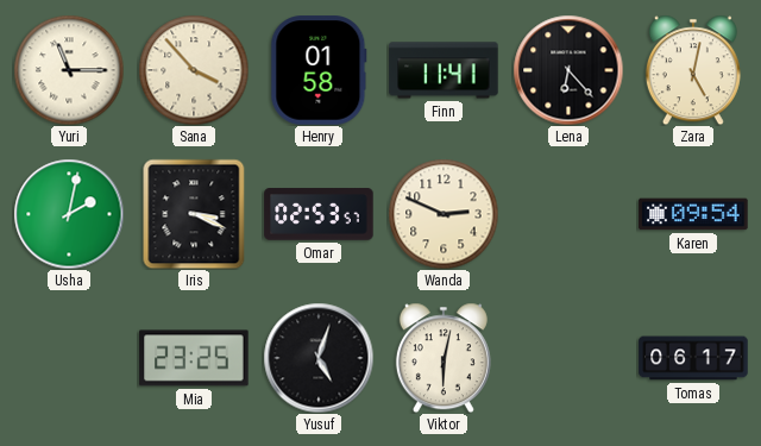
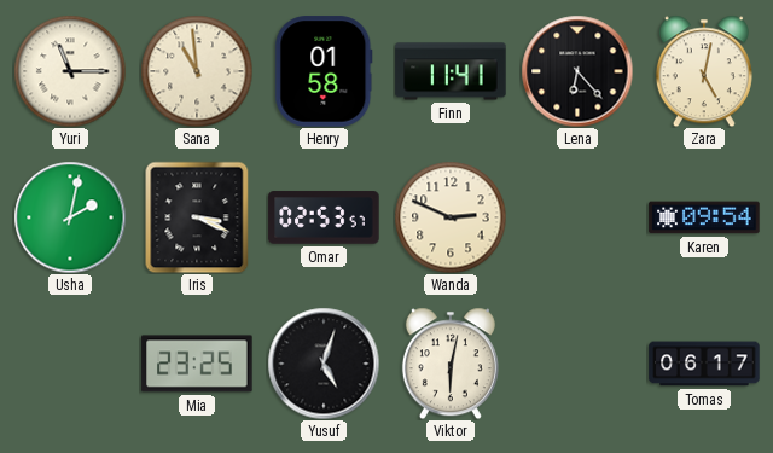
Sana: 3:53 -> 10:59 (197, 71)
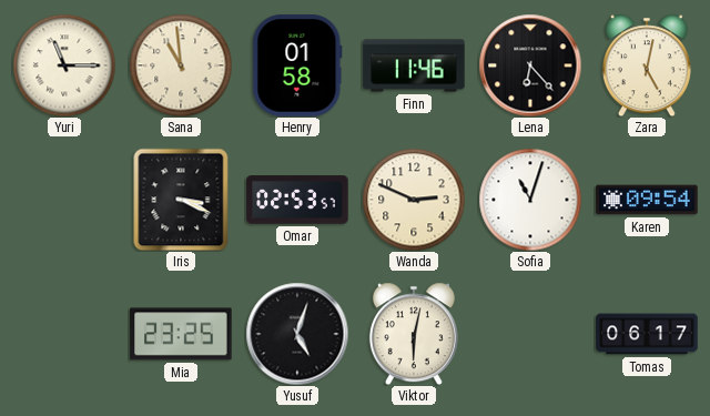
Finn: 11:41 -> 11:46 (414, 65)
Usha: 2:02 -> none (70, 217)
Sofia: none -> 11:03 (530, 200)
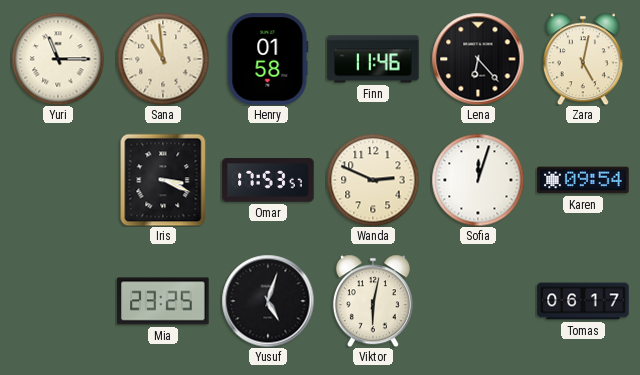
Omar: 02:53 -> 17:53 (268, 180)
Sofia: 11:03 -> 12:03 (478, 180)
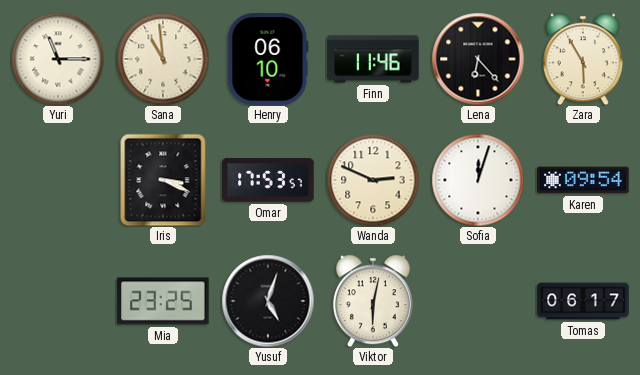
Henry: 01:58 -> 06:10 (268, 59)
Zara: 5:02 -> 5:55 (583, 59)
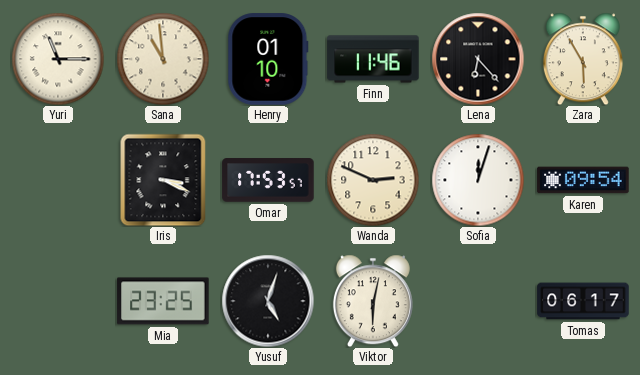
Henry: 06:10 -> 01:10 (268, 59)
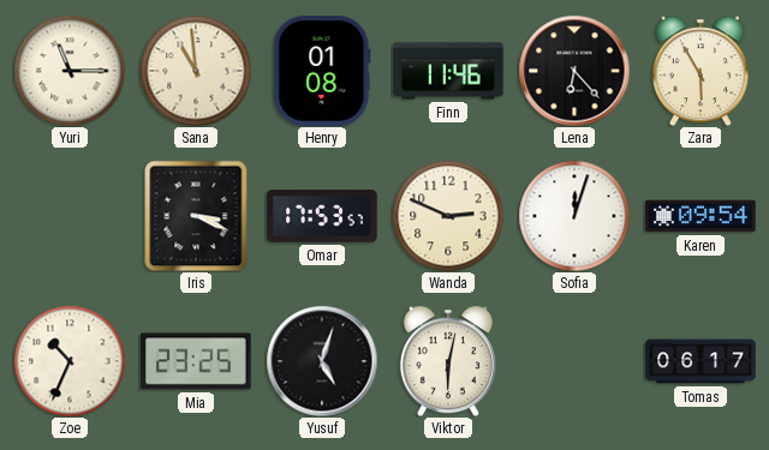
Henry: 01:10 -> 01:08 (322, 71)
Zoe: none -> 10:34 (70, 361)
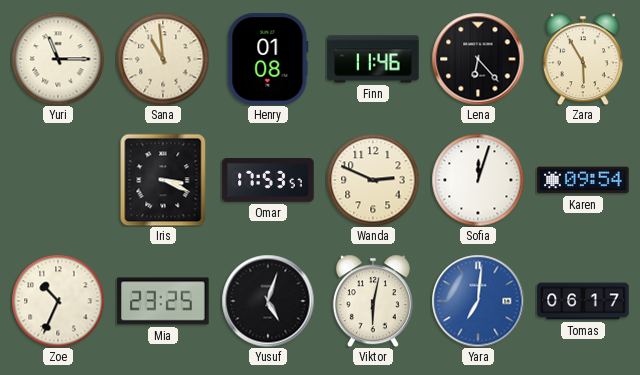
Yara: none -> 7:01 (478, 301)
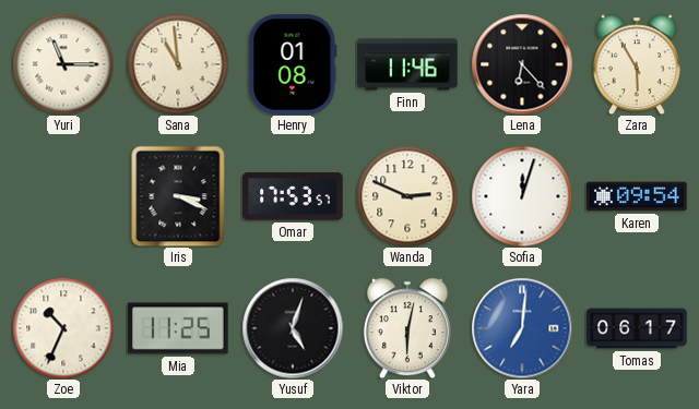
Mia: 23:25 -> 11:25 (178, 328)
